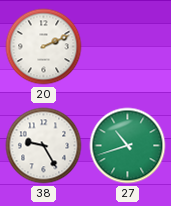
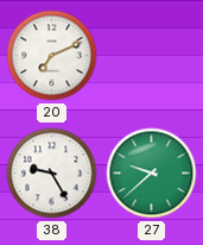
20: 2:11 -> 7:11 (52, 56)
27: 10:42 -> 9:38 (152, 174)
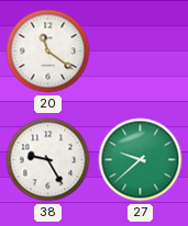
20: 7:11 -> 11:21 (48, 52)
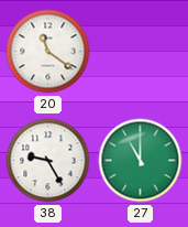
27: 9:38 -> 11:00 (141, 161)
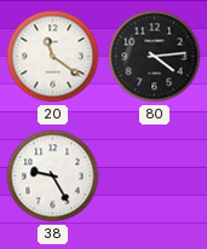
80: none -> 4:14 (155, 57)
27: 11:00 -> none (141, 161)
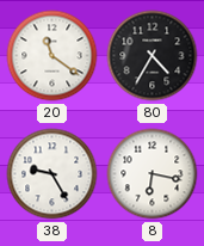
80: 4:14 -> 4:35 (153, 56)
8: none -> 6:17 (153, 174)
